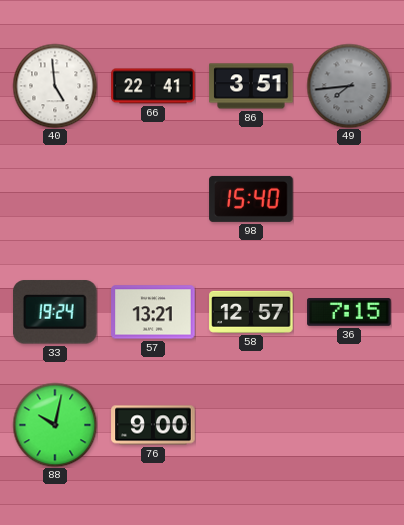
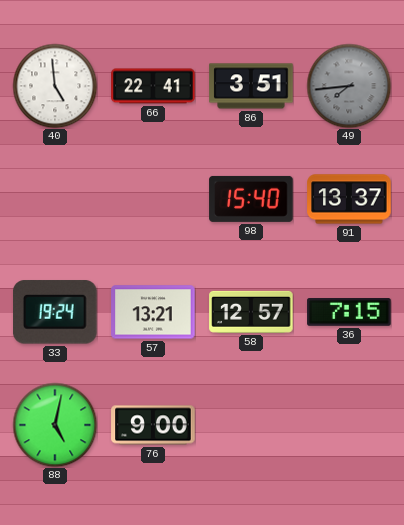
91: none -> 13:37 (349, 199)
88: 10:02 -> 5:02 (55, 425)
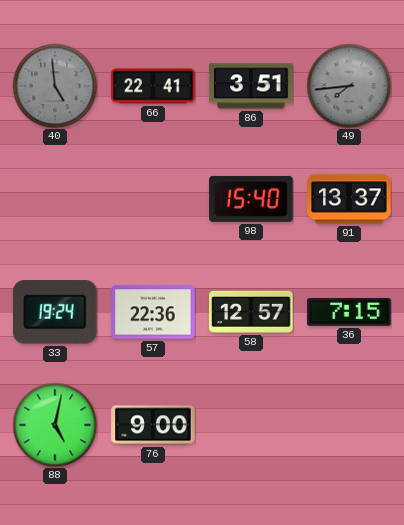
40 dial: white -> grey (55, 86)
57: 13:21 -> 22:36 (153, 312)
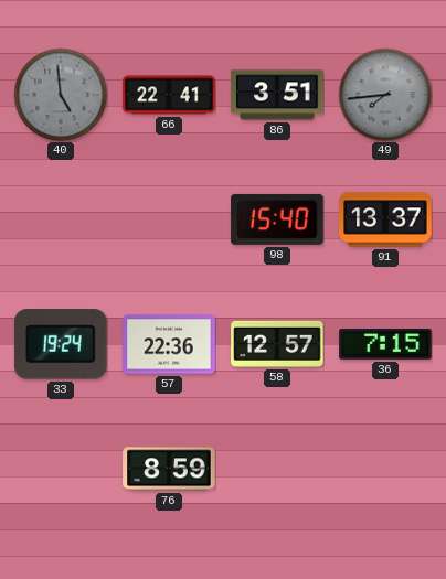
88: 5:02 -> none (55, 425)
76: 9:00 -> 8:59 (169, 469)
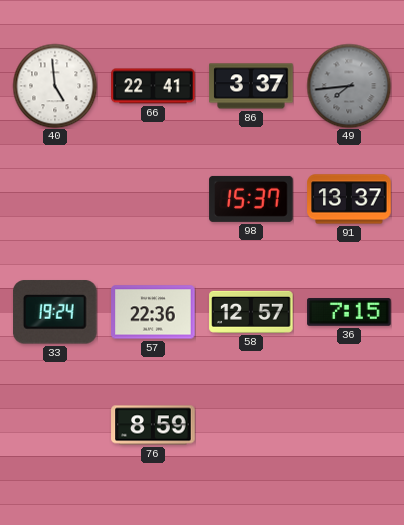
40 dial: grey -> white (55, 86)
86: 3:51 -> 3:37 (251, 86)
98: 15:40 -> 15:37 (251, 199)
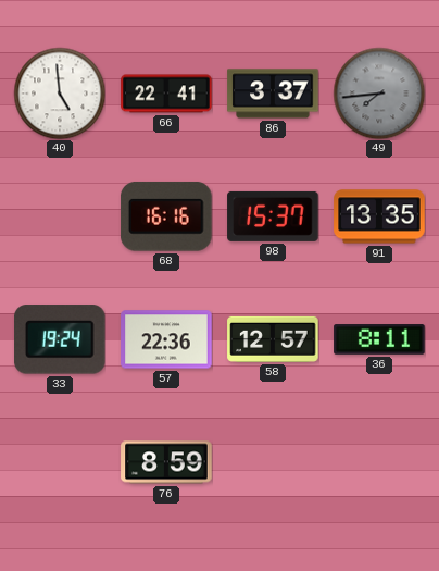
68: none -> 16:16 (167, 216)
91: 13:37 -> 13:35 (379, 216)
36: 7:15 -> 8:11 (379, 339)
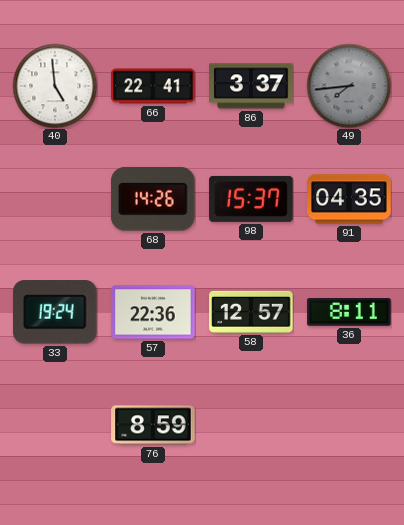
68: 16:16 -> 14:26 (154, 199)
91: 13:35 -> 04:35 (349, 199)
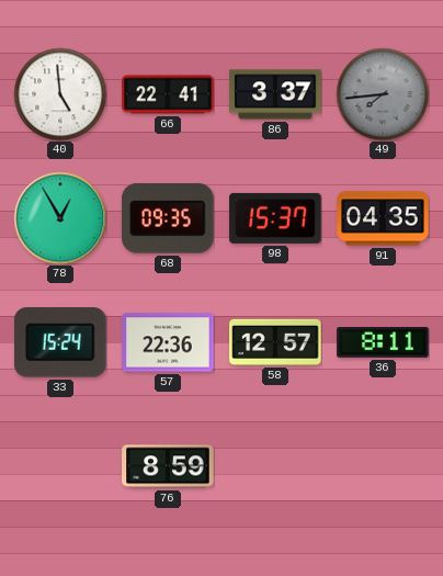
78: none -> 12:55 (60, 218)
68: 14:26 -> 09:35 (169, 218)
33: 19:24 -> 15:24 (61, 342)
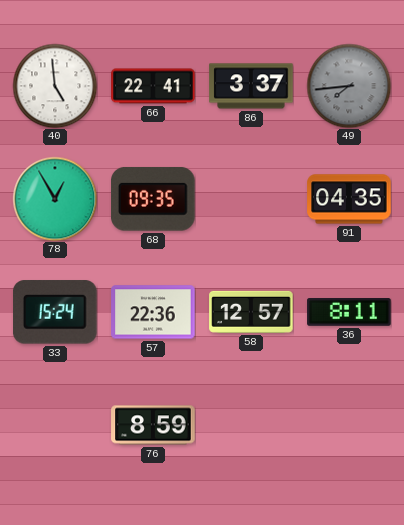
98: 15:37 -> none (275, 218)
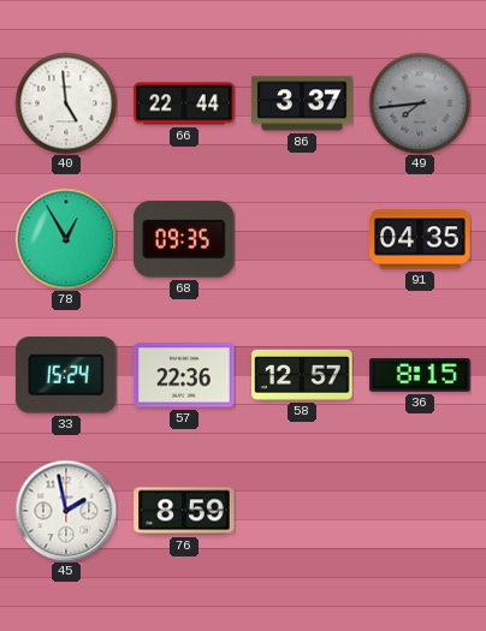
66: 22:41 -> 22:44 (184, 103)
36: 8:11 -> 8:15 (420, 375)
45: none -> 1:58 (66, 511)
